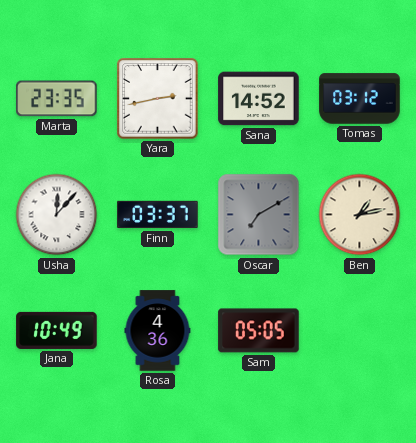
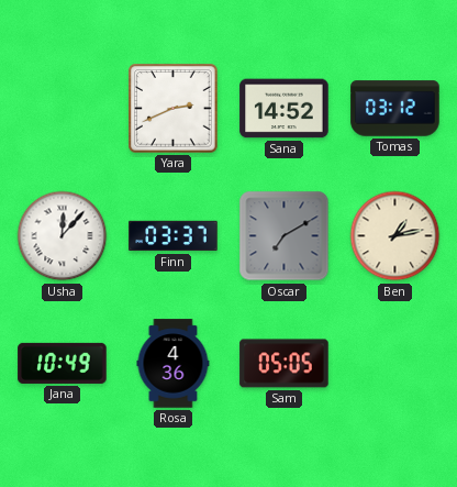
Marta: 23:35 -> none (57, 99)
Yara: 2:43 -> 2:41 (174, 109)
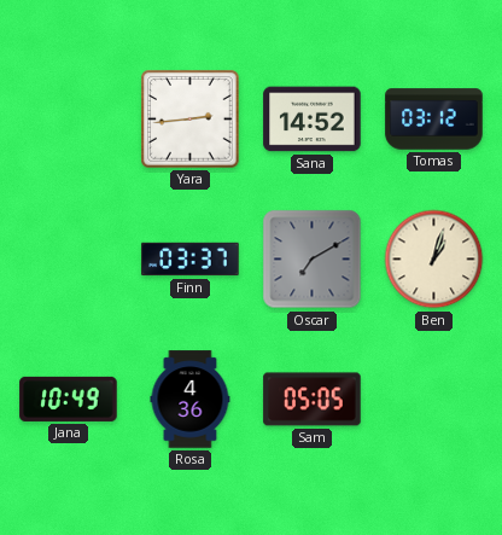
Yara: 2:41 -> 2:44 (191, 120)
Usha: 12:07 -> none (63, 236)
Ben: 1:13 -> 1:03 (434, 260)
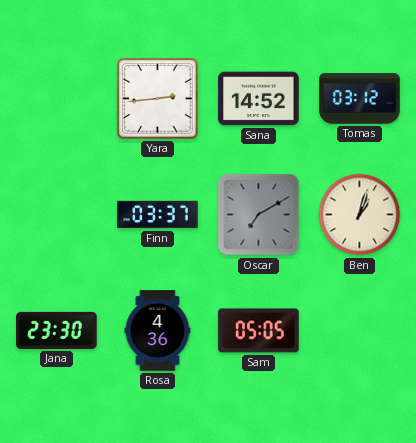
Jana: 10:49 -> 23:30 (57, 330)
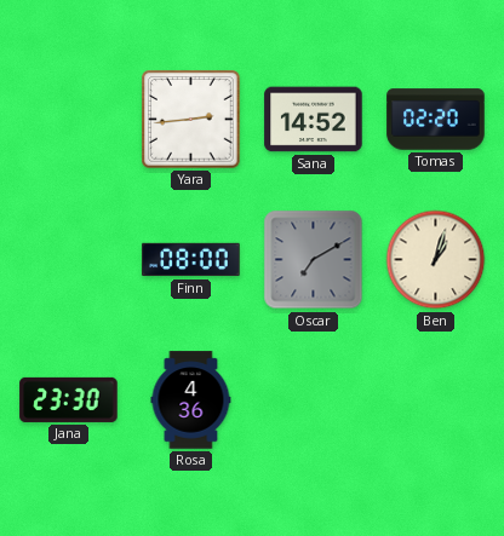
Tomas: 03:12 -> 02:20 (436, 120)
Finn: 03:37 -> 08:00 (191, 260)
Sam: 05:05 -> none (259, 331)
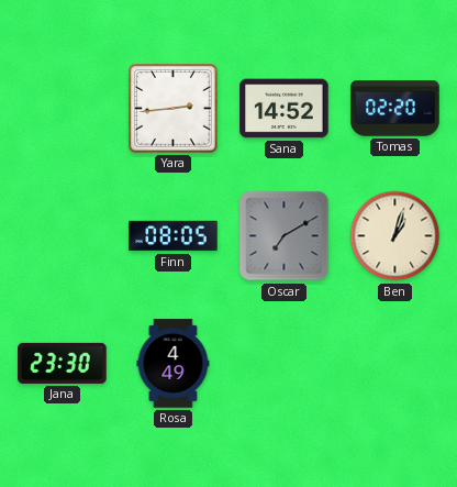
Finn: 08:00 -> 08:05 (174, 236)
Rosa: 4:36 -> 4:49 (174, 364)
